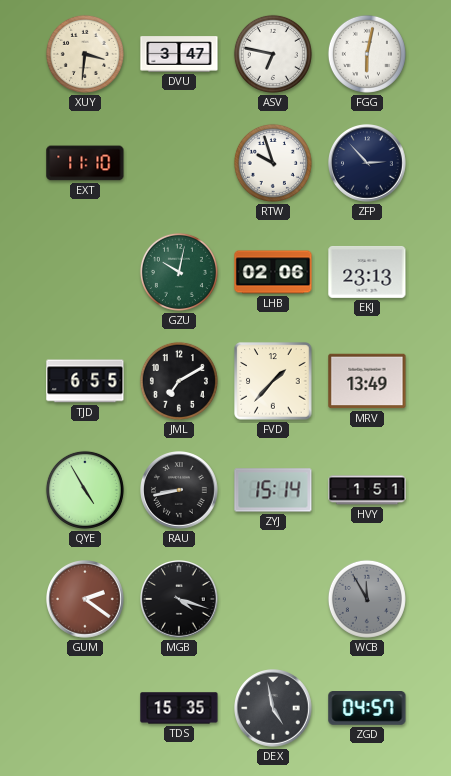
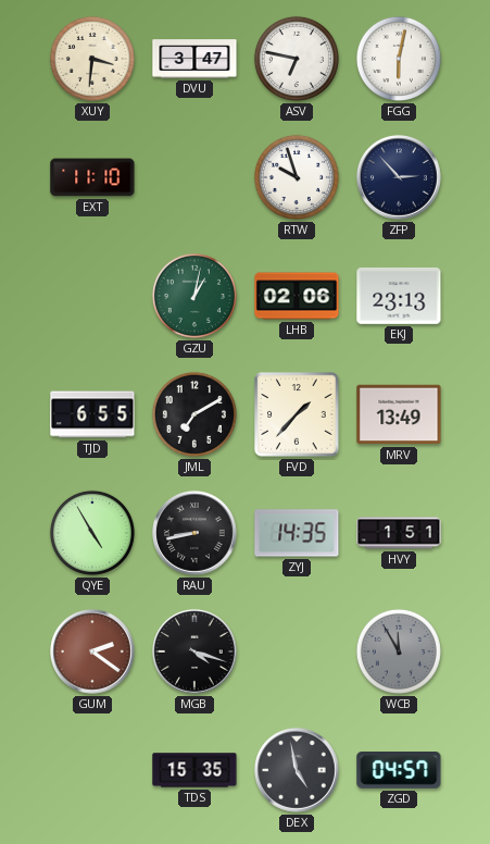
GZU: 10:02 -> 1:02 (194, 296)
ZYJ: 15:14 -> 14:35 (297, 533)
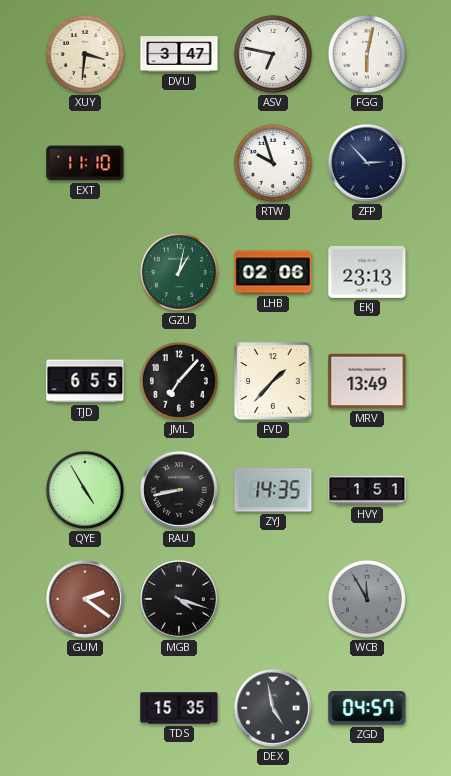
JML: 7:10 -> 7:07 (179, 381)
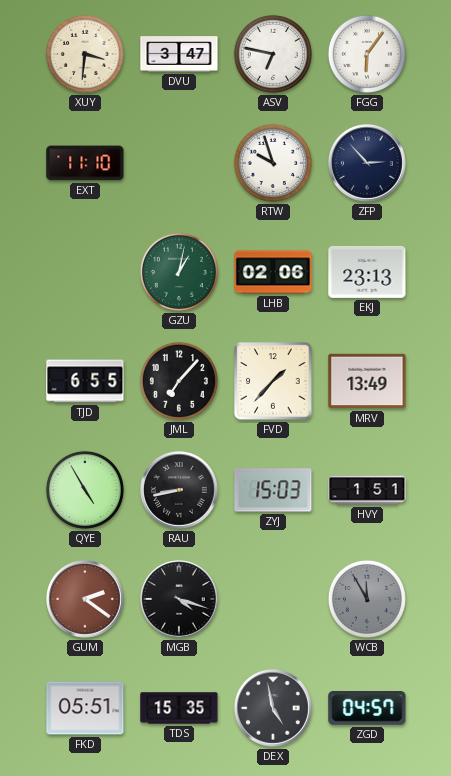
FGG: 6:02 -> 6:06 (367, 54)
ZYJ: 14:35 -> 15:03 (273, 490)
FKD: none -> 05:51 (85, 708)
